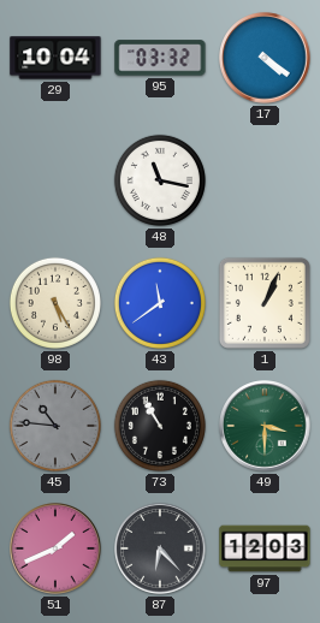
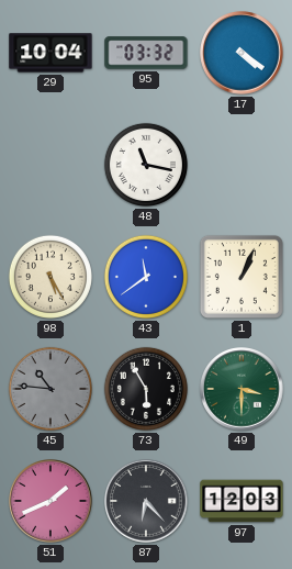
73: 10:55 -> 5:55 (146, 389)
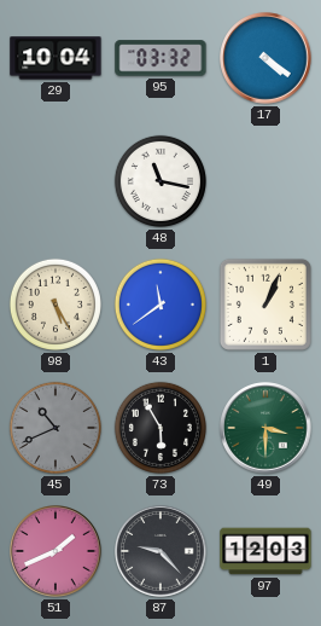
45: 10:46 -> 10:41 (56, 428)
87: 6:23 -> 9:23 (160, 551)
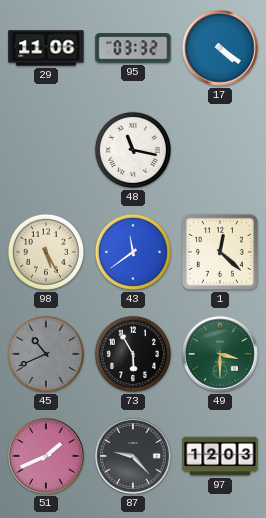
29: 10:04 -> 11:06 (46, 48)
1: 1:04 -> 12:22 (220, 252)
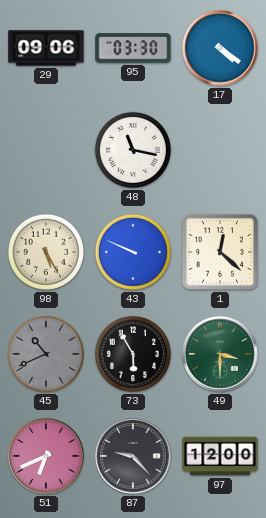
29: 11:06 -> 09:06 (46, 48)
95: 03:32 -> 03:30 (133, 48)
43: 11:39 -> 9:49 (133, 252)
51: 1:41 -> 6:41 (46, 456)
97: 12:03 -> 12:00 (220, 456)
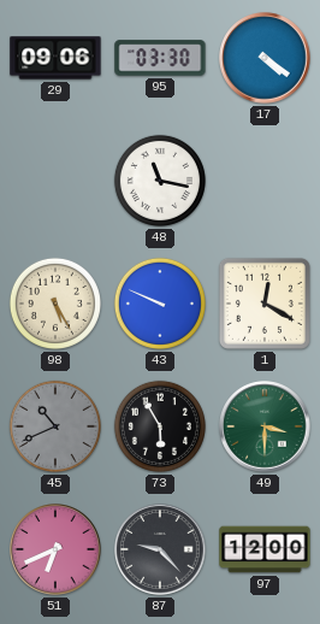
1: 12:22 -> 12:20 (265, 304)
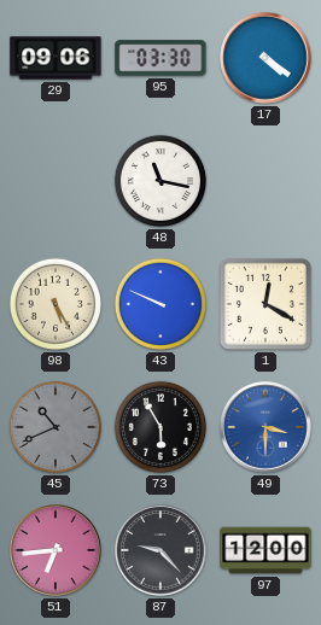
49 dial: green -> blue (265, 427)
51: 6:41 -> 6:44 (56, 550)
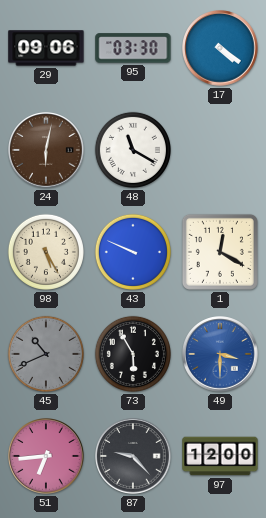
24: none -> 6:02 (46, 150)
48: 11:17 -> 11:20 (133, 150)
